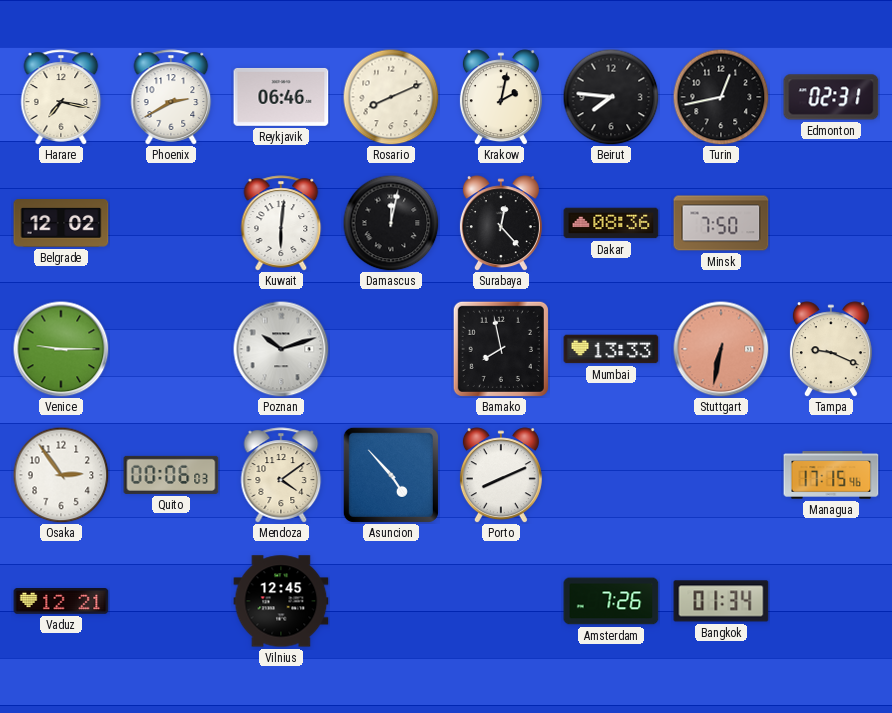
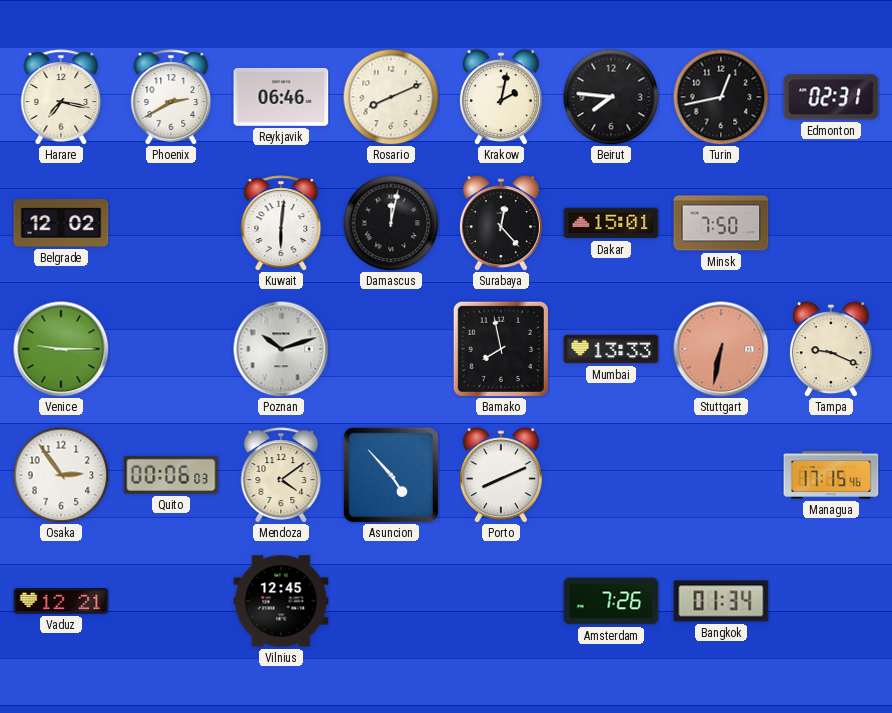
Dakar: 08:36 -> 15:01 (611, 223)
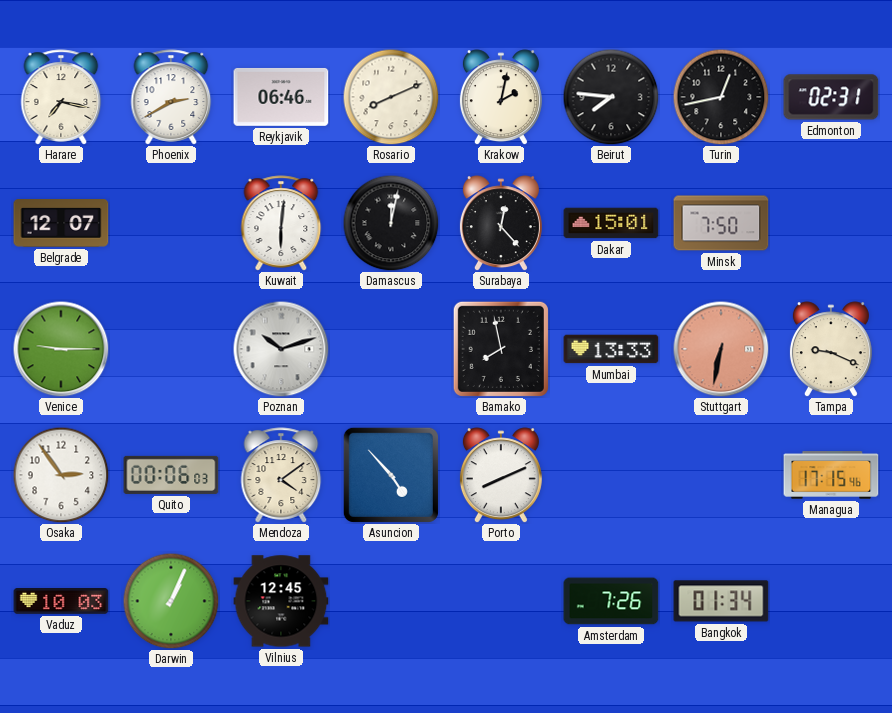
Belgrade: 12:02 -> 12:07 (61, 224)
Vaduz: 12:21 -> 10:03 (61, 602)
Darwin: none -> 1:04 (171, 601)
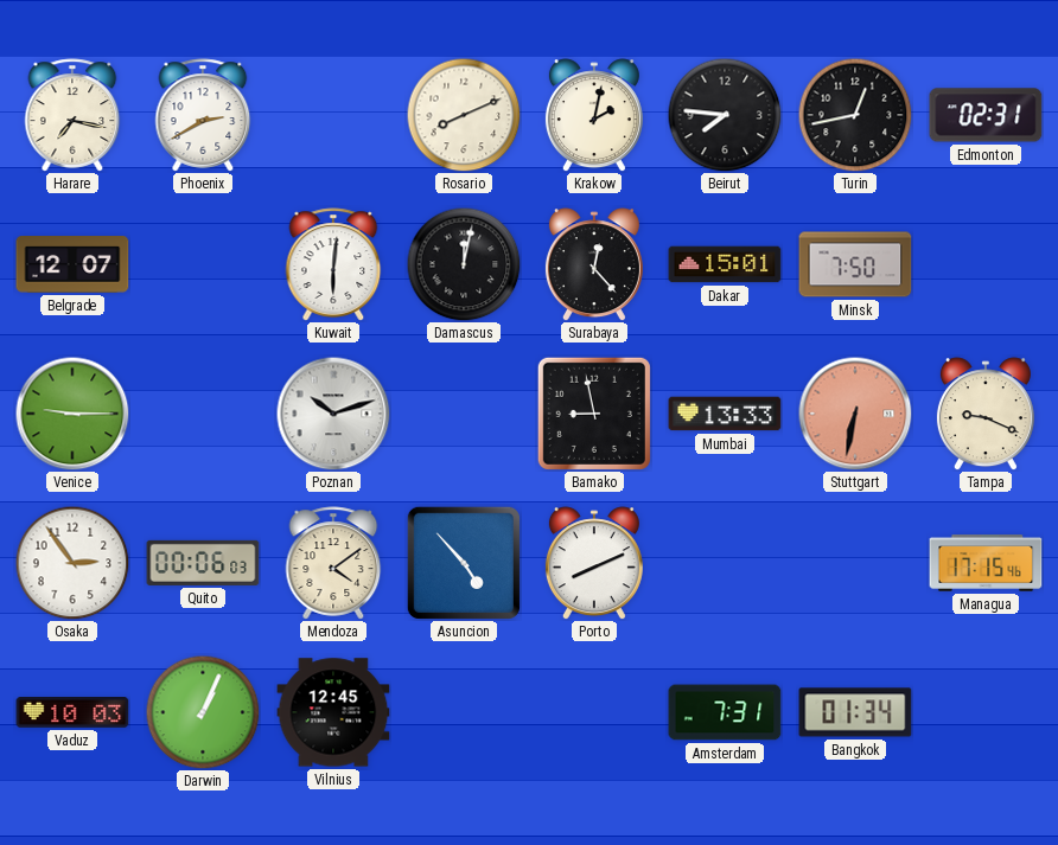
Reykjavik: 06:46 -> none (281, 97)
Bamako: 7:58 -> 8:58 (594, 414)
Amsterdam: 7:26 -> 7:31 (725, 712)
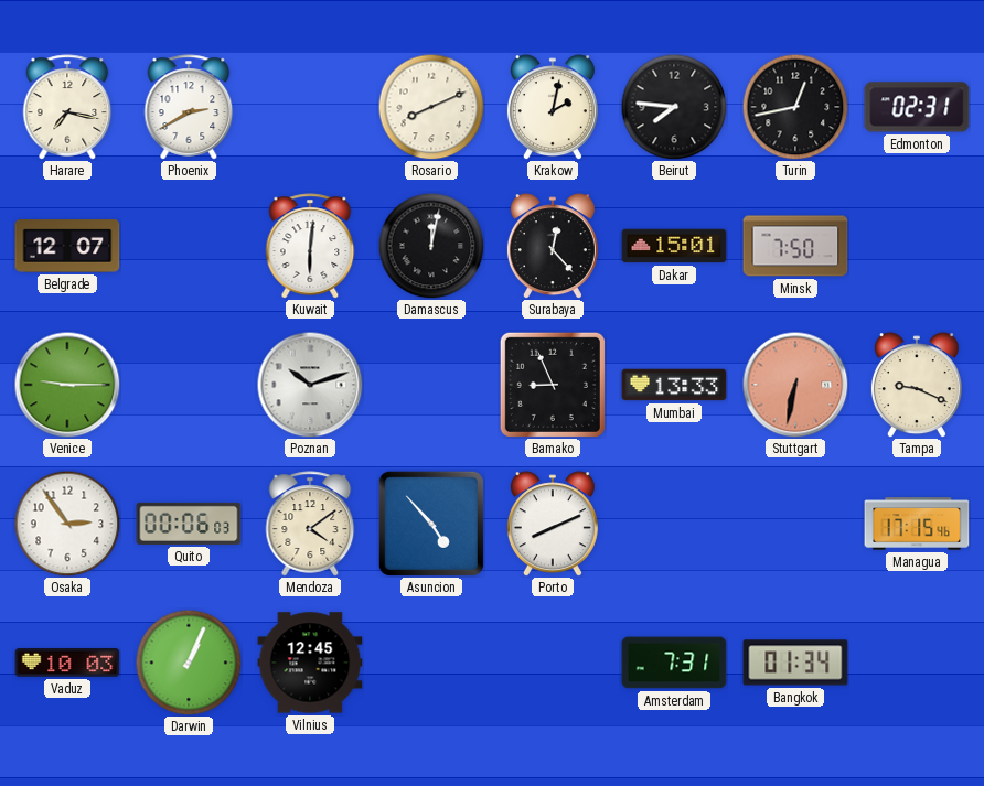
Bamako: 8:58 -> 8:56 (553, 385)
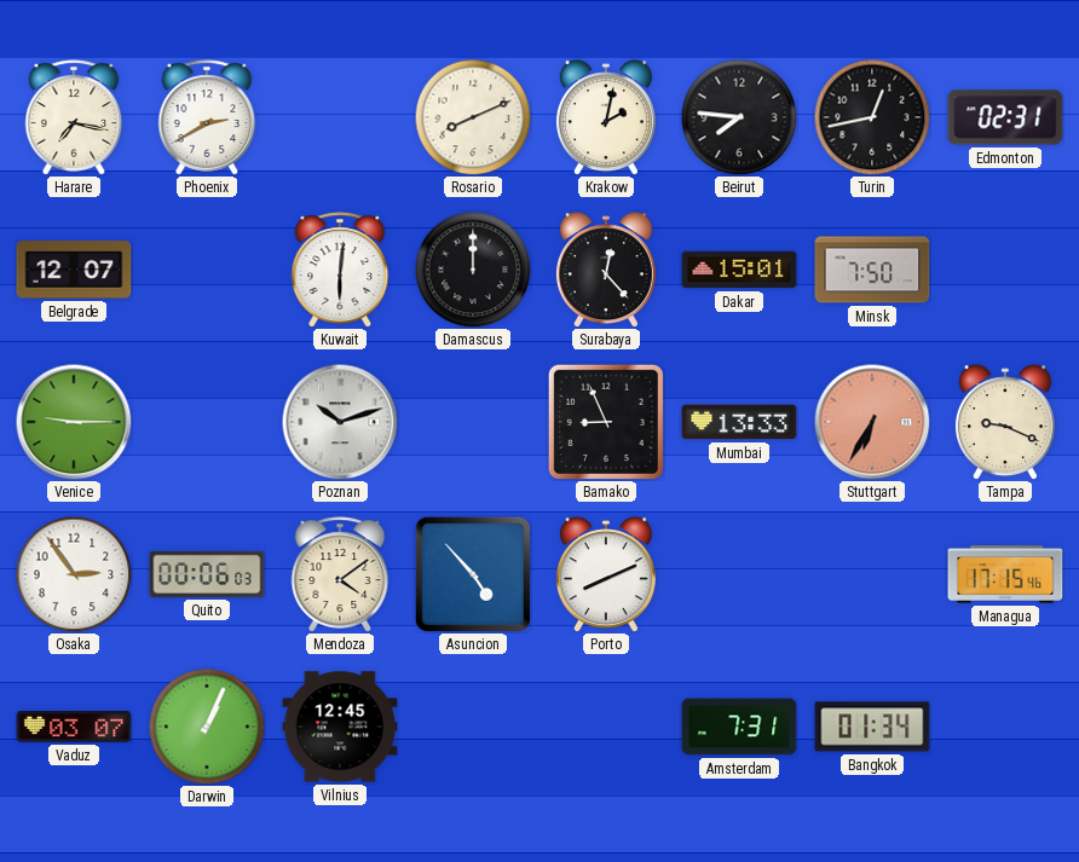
Damascus: 12:02 -> 12:00 (473, 270)
Stuttgart: 6:32 -> 6:35 (872, 422)
Vaduz: 10:03 -> 03:07 (74, 728)
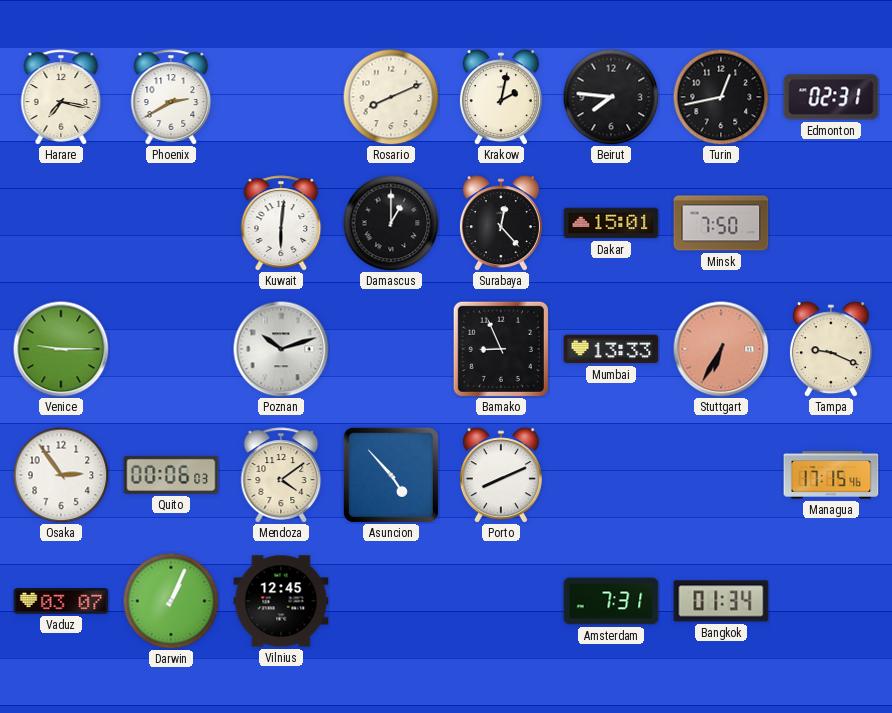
Belgrade: 12:07 -> none (74, 271)
Damascus: 12:00 -> 1:00 (391, 223)
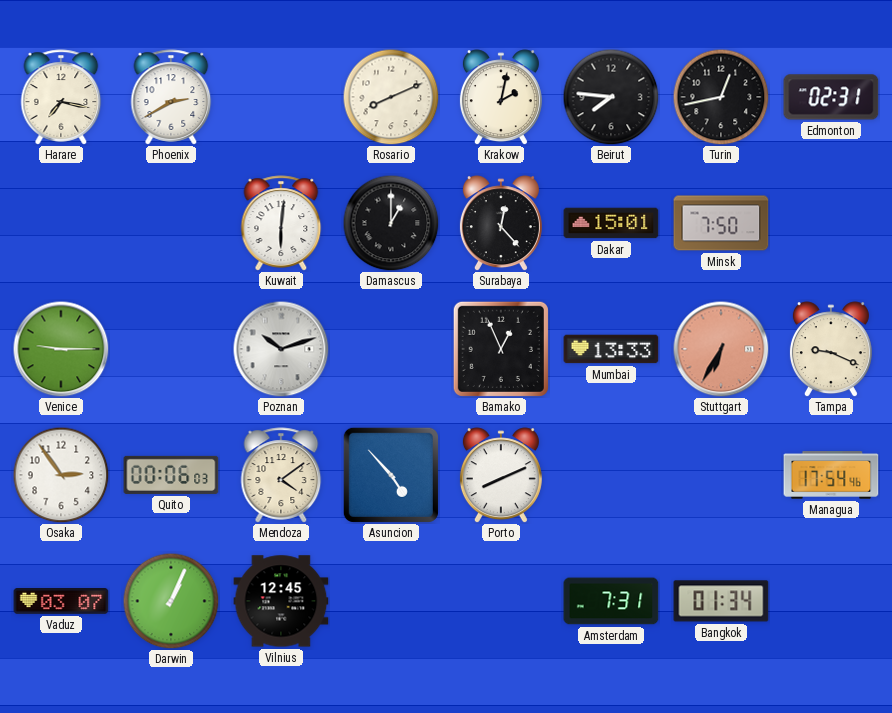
Bamako: 8:56 -> 12:56 (501, 349)
Managua: 17:15 -> 17:54 (831, 475)
